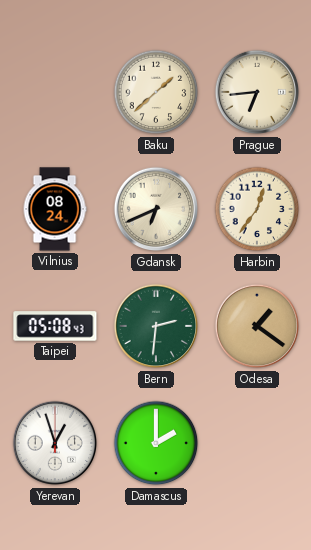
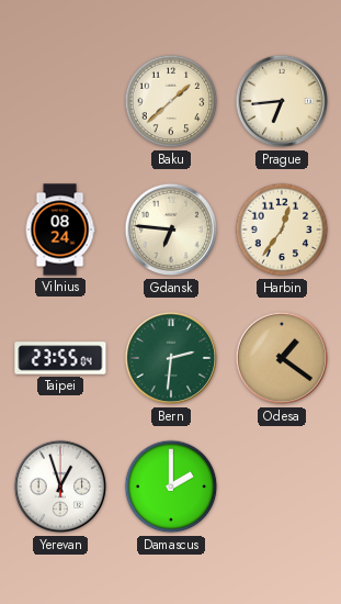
Gdansk: 6:41 -> 6:46 (171, 230)
Taipei: 05:08 -> 23:55 (60, 358)
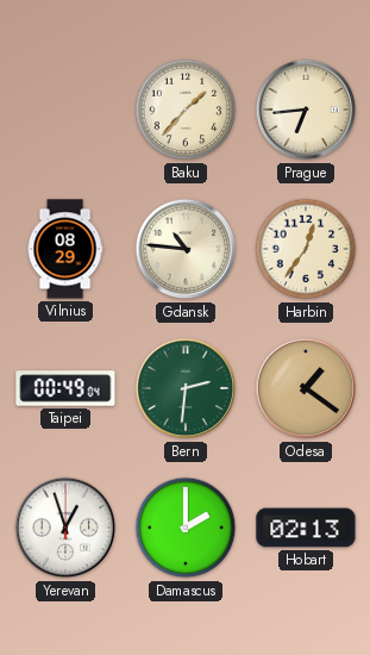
Baku: 1:38 -> 1:37 (186, 110)
Vilnius: 08:24 -> 08:29 (65, 249)
Gdansk: 6:46 -> 10:46 (186, 249)
Taipei: 23:55 -> 00:49 (65, 388)
Hobart: none -> 02:13 (306, 528)
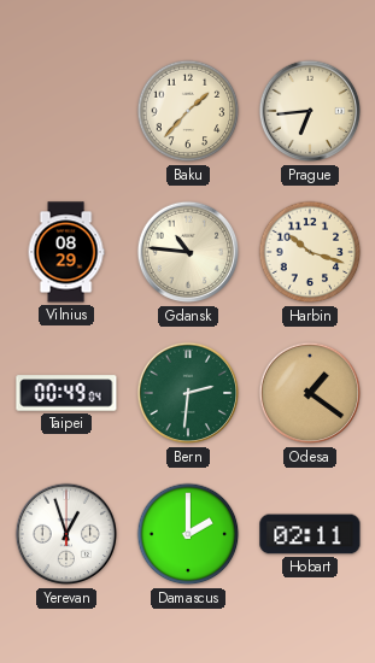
Harbin: 12:36 -> 10:18 (310, 252)
Hobart: 02:13 -> 02:11 (310, 534)
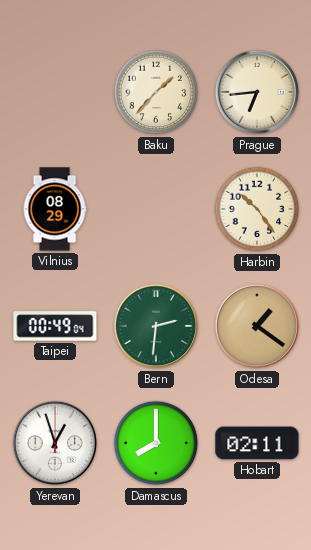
Gdansk: 10:46 -> none (188, 252)
Harbin: 10:18 -> 10:24 (257, 209)
Damascus: 2:00 -> 8:00 (156, 443)
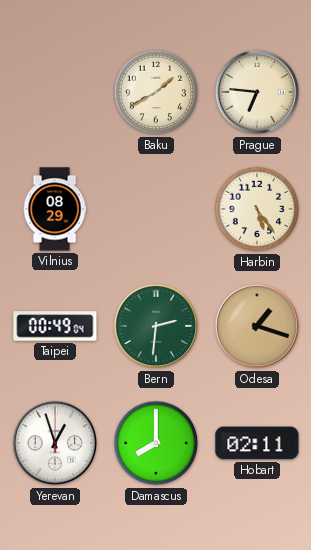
Baku: 1:37 -> 1:40 (156, 92)
Prague: 6:44 -> 6:46 (257, 92)
Harbin: 10:24 -> 5:24 (257, 209)
Odesa: 1:21 -> 1:18 (257, 326)
